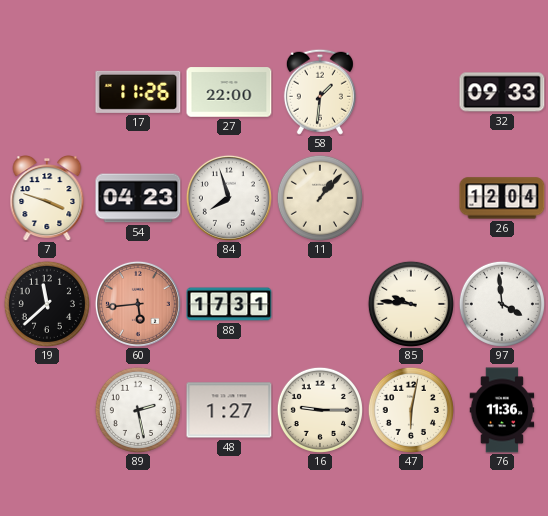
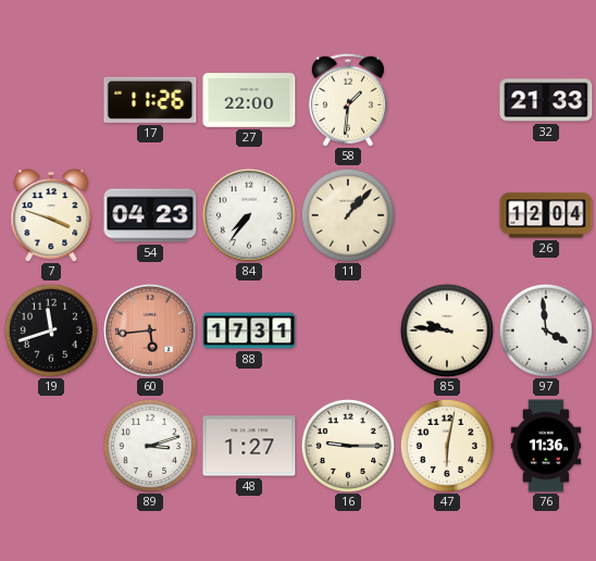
32: 09:33 -> 21:33 (546, 100)
84: 7:57 -> 7:36 (249, 215)
19: 11:38 -> 11:42 (51, 331)
89: 2:28 -> 3:12 (150, 446)
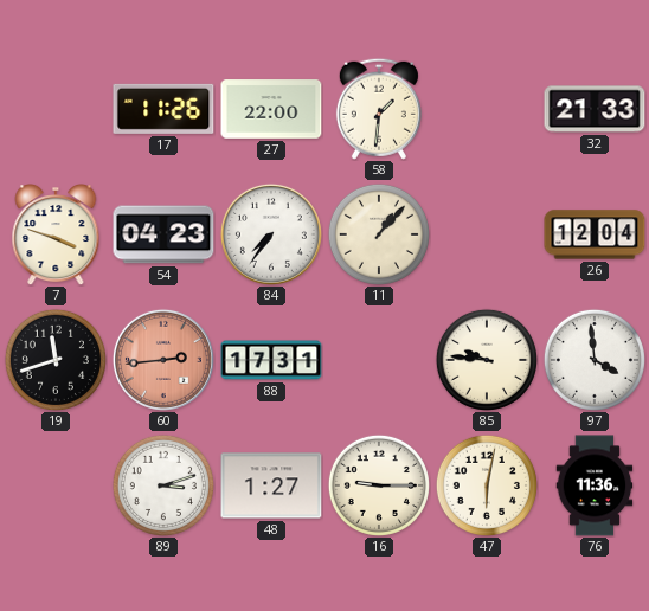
60: 5:44 -> 2:44 (163, 360)
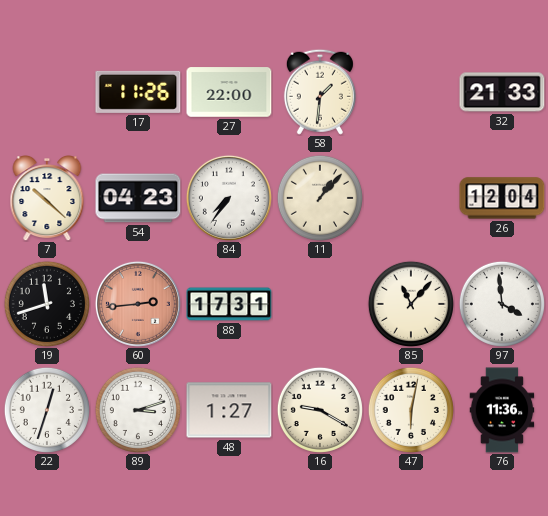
7: 3:48 -> 10:22 (47, 199)
85: 9:46 -> 11:07 (411, 304)
22: none -> 12:33 (47, 410)
16: 9:15 -> 9:20 (320, 410)
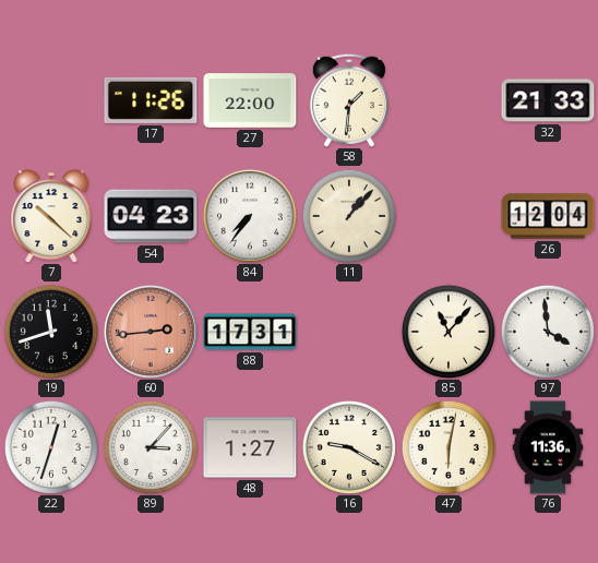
89: 3:12 -> 3:07 (151, 447)
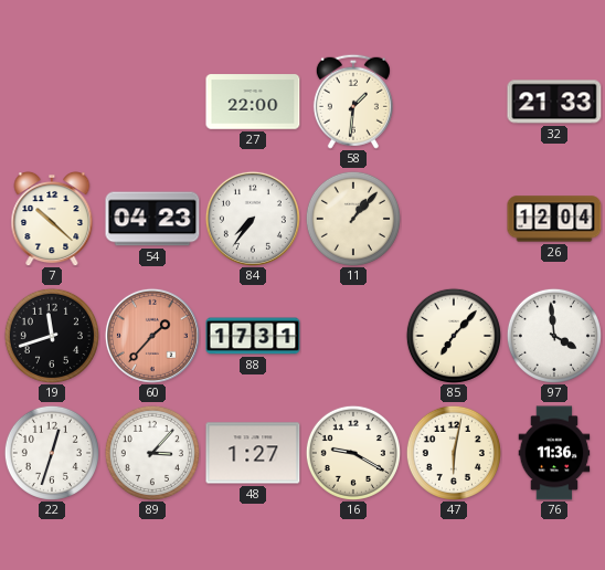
17: 11:26 -> none (151, 100)
60: 2:44 -> 1:37 (152, 336)
85: 11:07 -> 7:07 (454, 336)
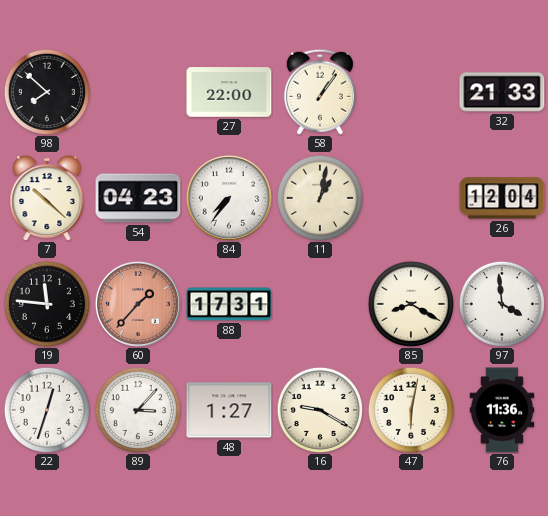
98: none -> 7:52 (47, 92)
58: 1:31 -> 1:06 (320, 92)
11: 1:07 -> 1:02 (320, 198)
19: 11:42 -> 11:46 (47, 304)
85: 7:07 -> 8:20 (411, 304)
